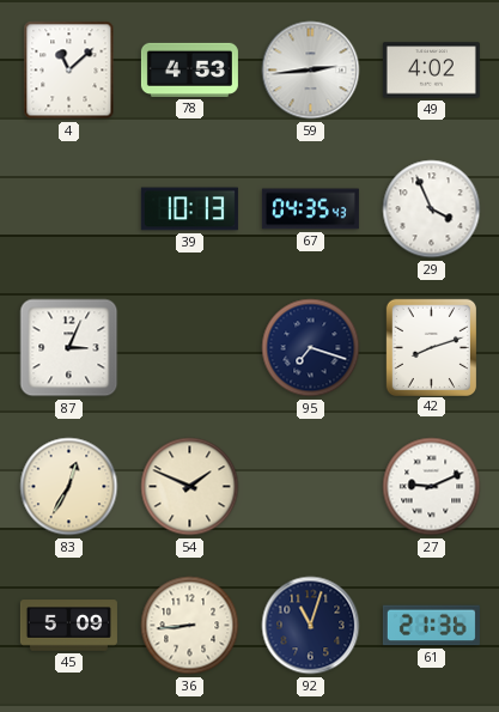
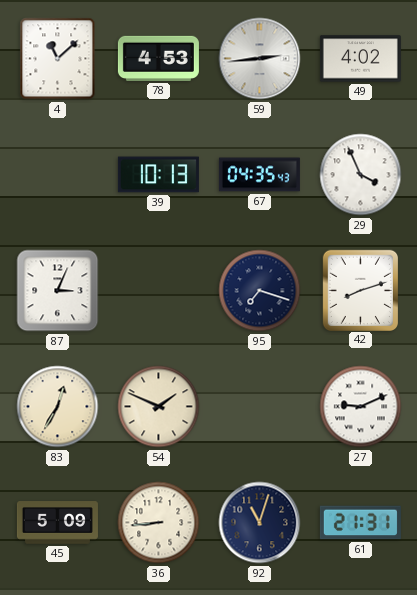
61: 21:36 -> 21:31 (360, 523)
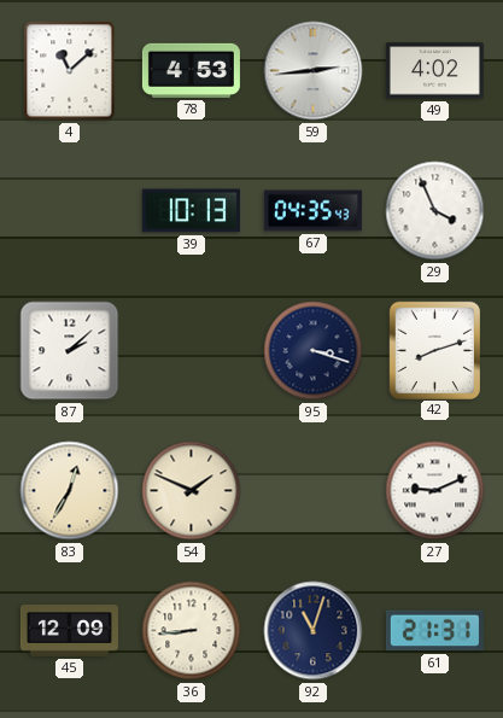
87: 3:04 -> 2:08 (70, 351)
95: 7:18 -> 3:18 (314, 351)
45: 5:09 -> 12:09 (69, 631)
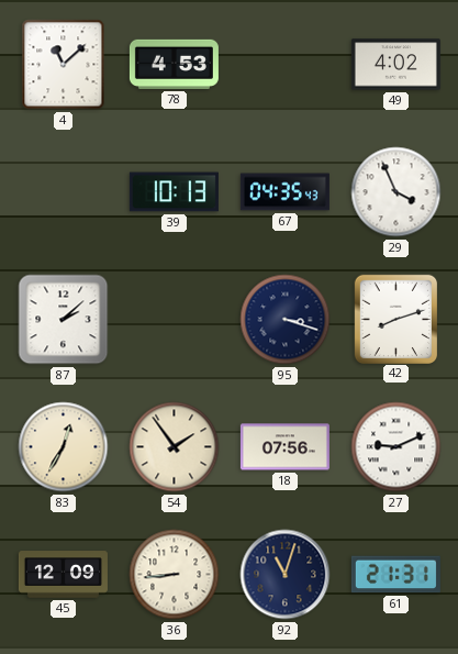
59: 2:44 -> none (314, 71)
54: 1:49 -> 1:54 (175, 447)
18: none -> 07:56 (284, 447)
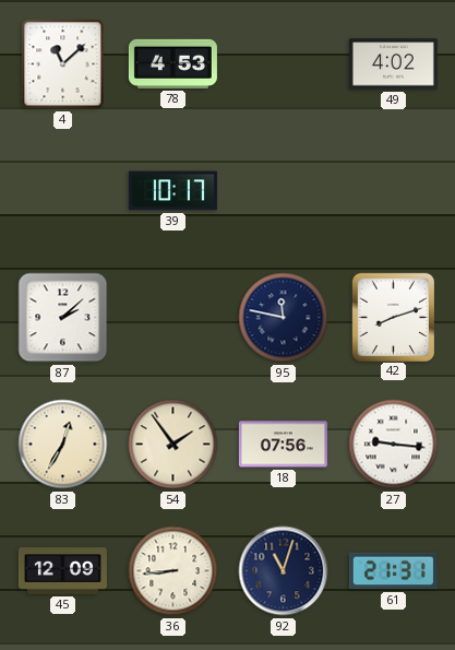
39: 10:13 -> 10:17 (172, 191)
67: 04:35 -> none (284, 192)
29: 3:56 -> none (396, 192)
95: 3:18 -> 11:47 (284, 318)
27: 9:11 -> 9:16 (394, 445)
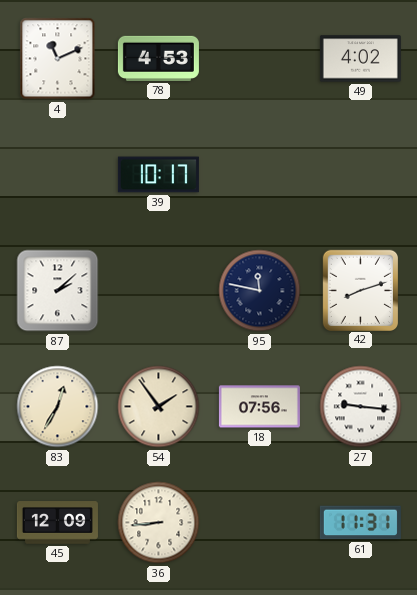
4: 11:08 -> 11:11 (58, 59)
92: 11:03 -> none (284, 571)
61: 21:31 -> 11:31 (360, 523)
